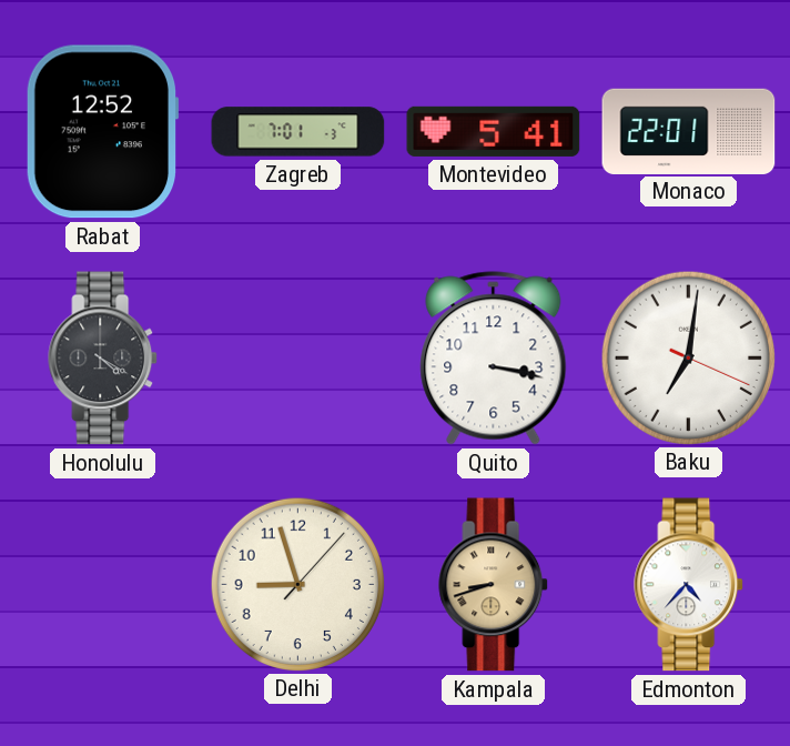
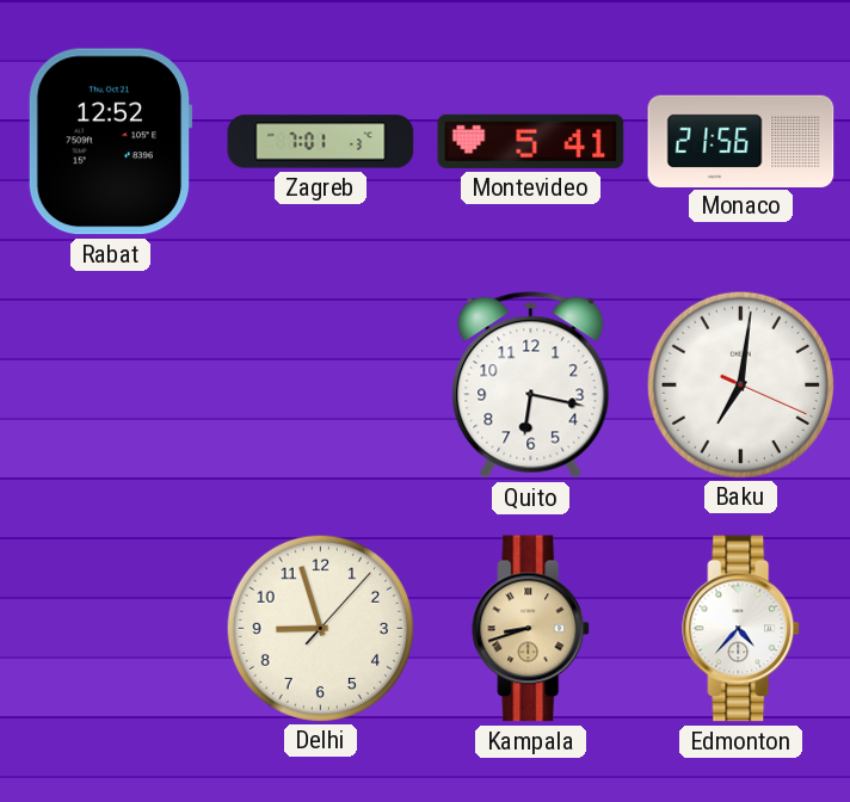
Monaco: 22:01 -> 21:56 (741, 141)
Honolulu: 4:20 -> none (103, 359)
Quito: 3:17 -> 6:17 (531, 385)
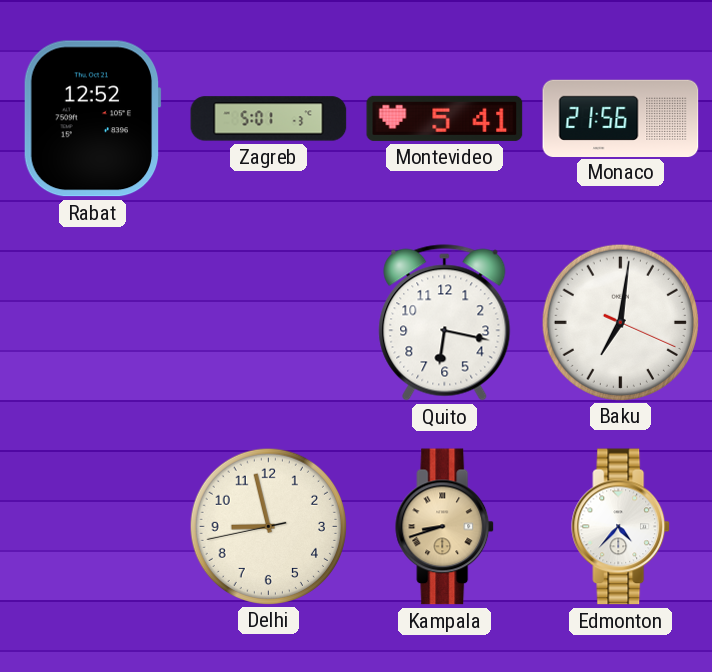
Zagreb: 7:01 -> 5:01 (269, 119)
Delhi: 8:57:07 -> 8:57:43 (268, 526)
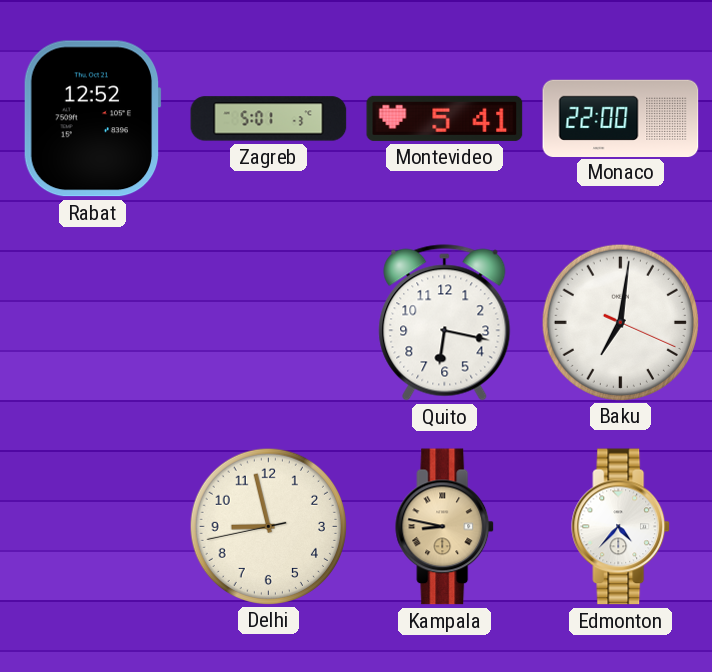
Monaco: 21:56 -> 22:00 (621, 118)
Kampala: 8:42 -> 8:47 (445, 527)
